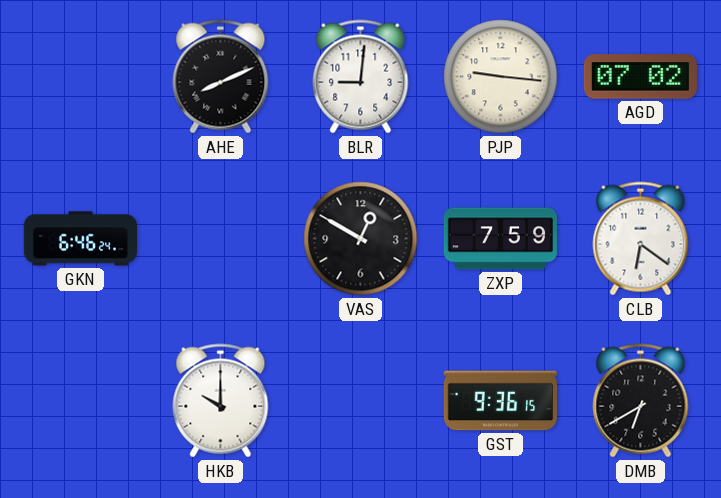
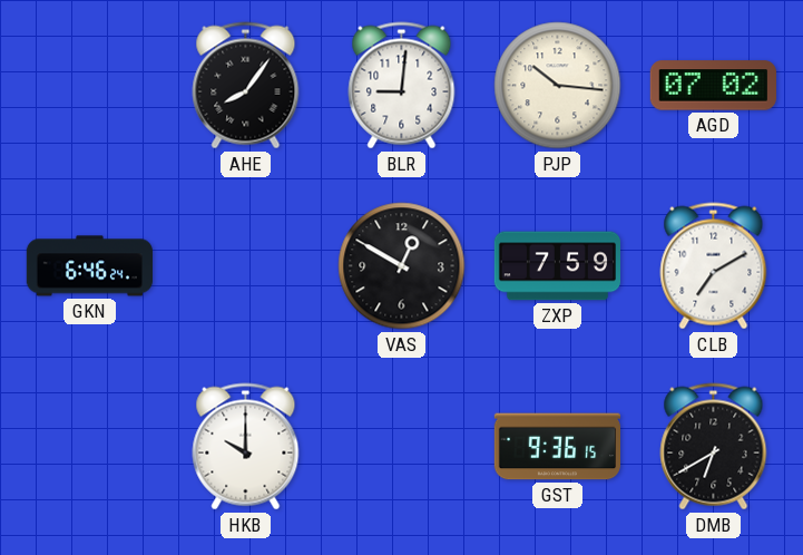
AHE: 8:11 -> 8:06 (246, 86)
PJP: 9:16 -> 10:16 (558, 86)
CLB: 6:21 -> 7:10 (714, 266)
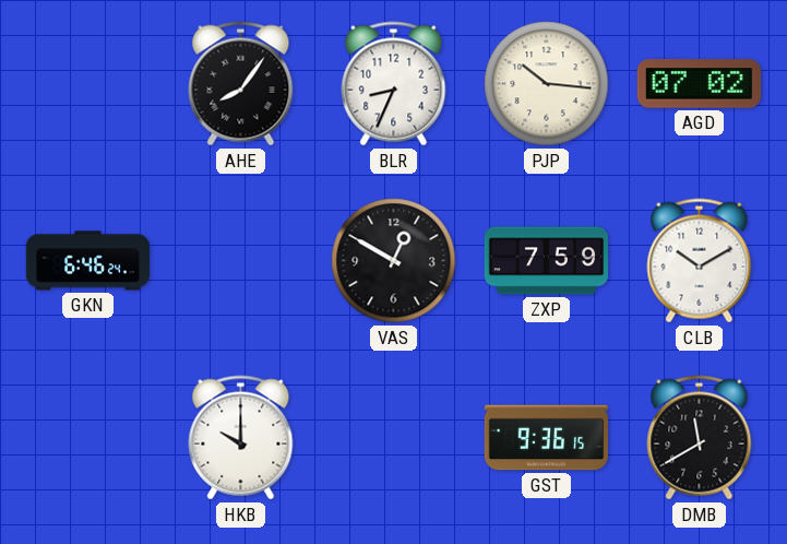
BLR: 9:01 -> 8:34 (394, 84)
CLB: 7:10 -> 10:10 (700, 261)
DMB: 6:40 -> 11:40 (700, 438)
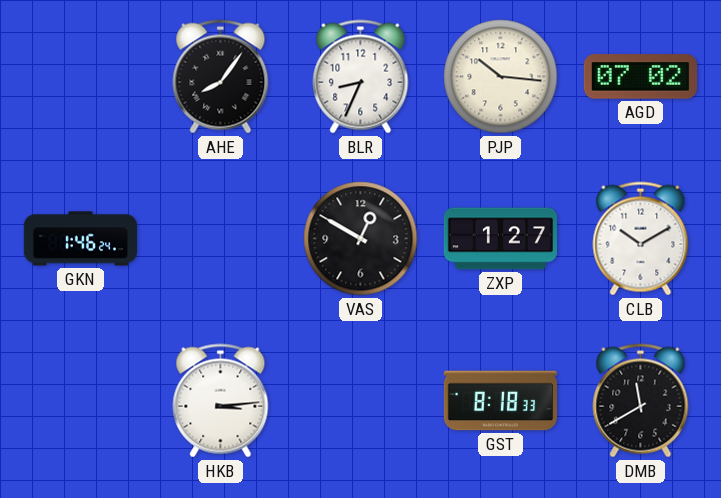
GKN: 6:46 -> 1:46 (80, 239)
ZXP: 7:59 -> 1:27 (500, 239)
HKB: 10:00 -> 3:14 (221, 401)
GST: 9:36 -> 8:18 (500, 401)
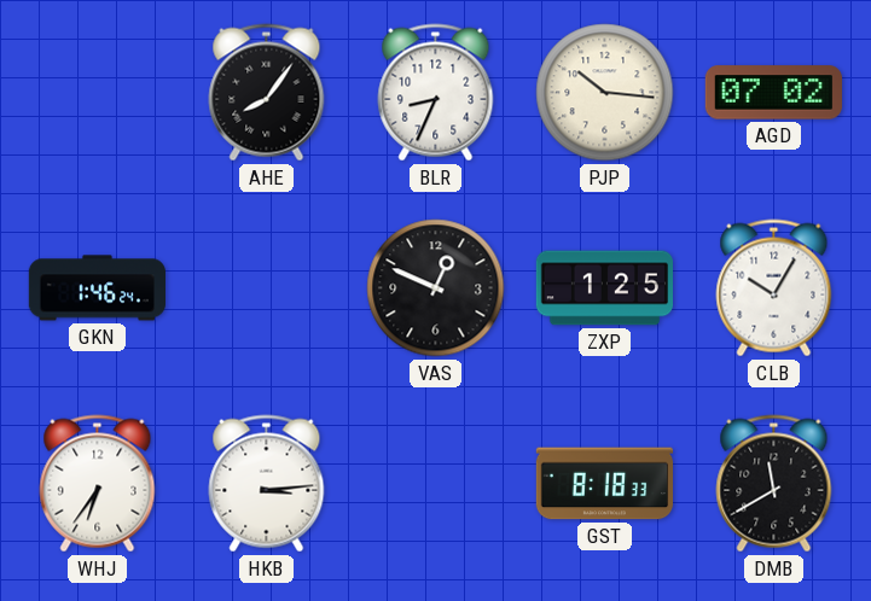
VAS: 12:50 -> 12:49 (436, 288)
ZXP: 1:27 -> 1:25 (604, 288)
CLB: 10:10 -> 10:05 (774, 288)
WHJ: none -> 6:36 (98, 484)
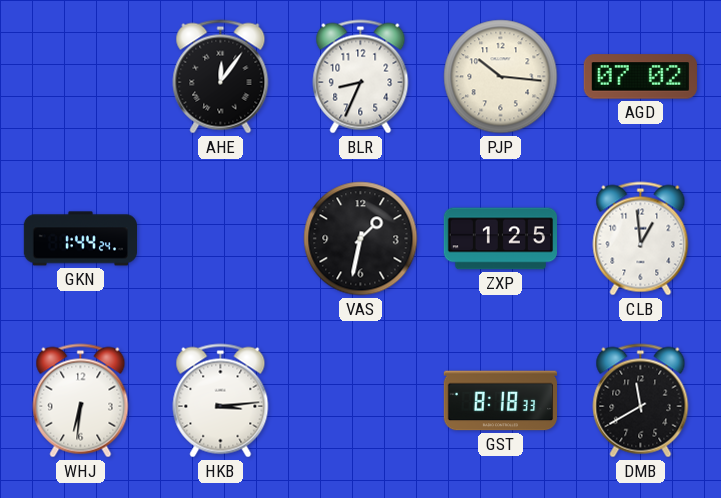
AHE: 8:06 -> 12:06 (221, 77)
GKN: 1:46 -> 1:44 (80, 239)
VAS: 12:49 -> 1:32 (361, 239)
CLB: 10:05 -> 12:59 (641, 239)
WHJ: 6:36 -> 6:31 (81, 401)
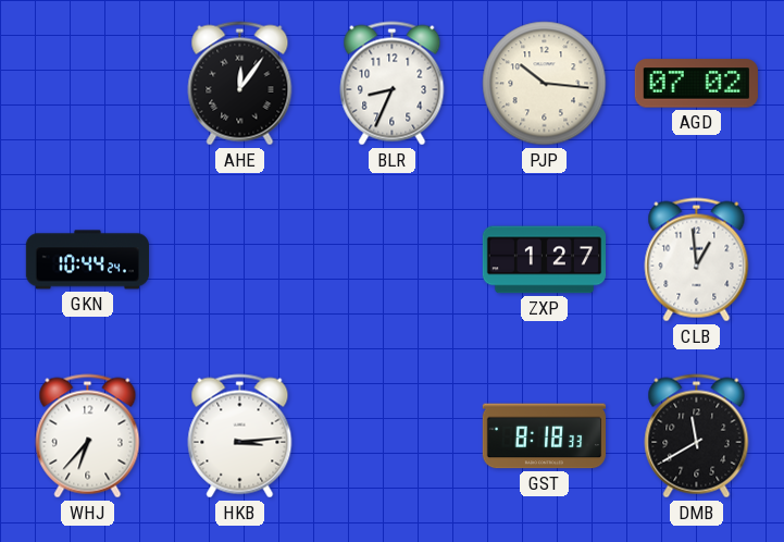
GKN: 1:44 -> 10:44 (87, 260)
VAS: 1:32 -> none (361, 239)
ZXP: 1:25 -> 1:27 (544, 260)
WHJ: 6:31 -> 6:37 (88, 436)
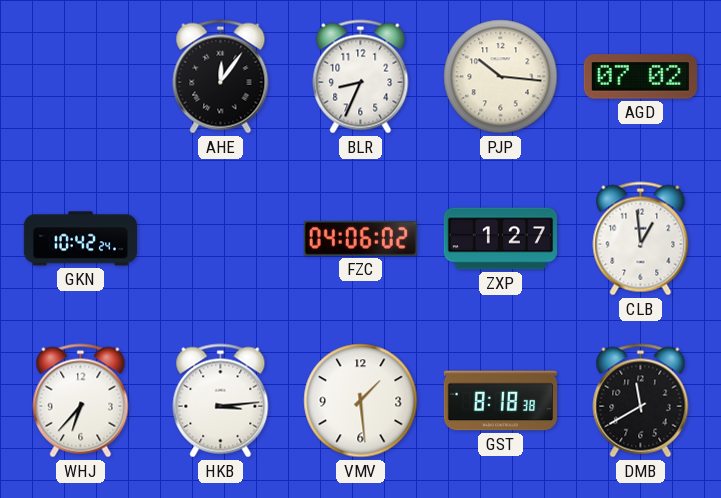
GKN: 10:44 -> 10:42 (80, 239)
FZC: none -> 04:06 (360, 238)
VMV: none -> 1:29 (361, 401)
GST: 8:18:33 -> 8:18:38 (500, 401)
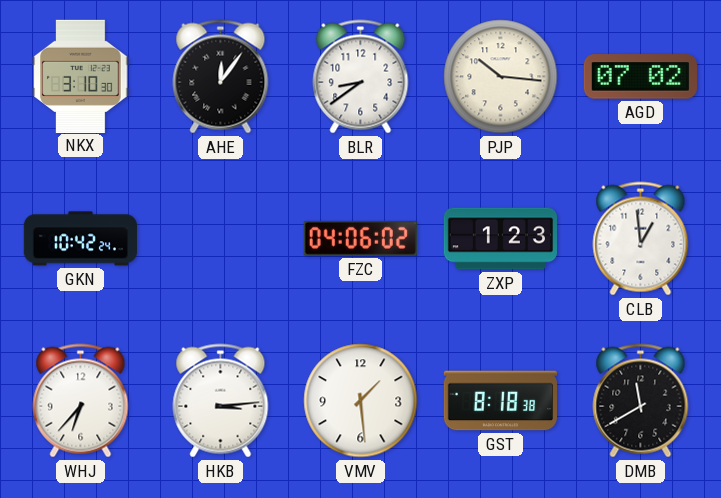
NKX: none -> 3:10 (81, 76)
BLR: 8:34 -> 8:39 (361, 77)
ZXP: 1:27 -> 1:23 (500, 239)
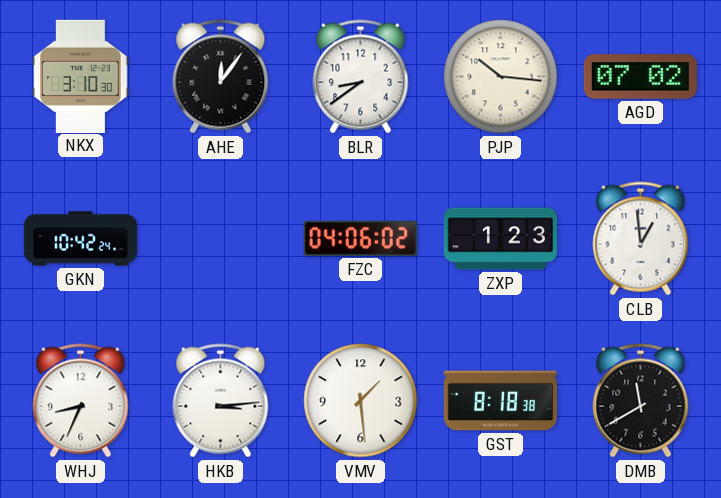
WHJ: 6:37 -> 8:34 (81, 401)
